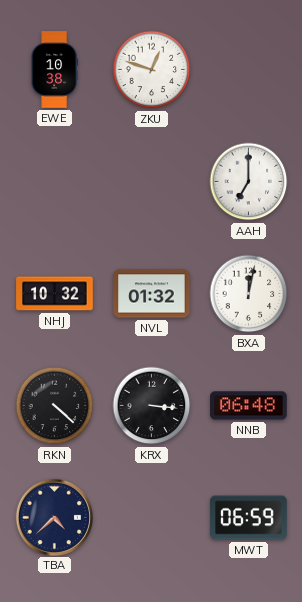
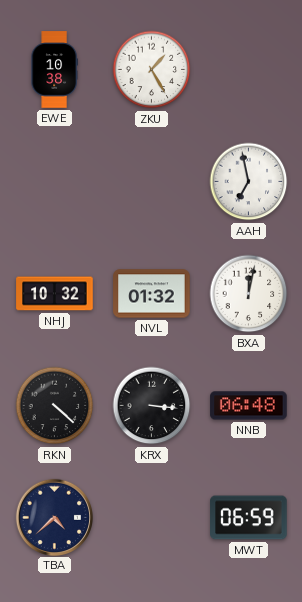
ZKU: 12:48 -> 1:25 (152, 70)
AAH: 7:00 -> 6:58 (249, 182)
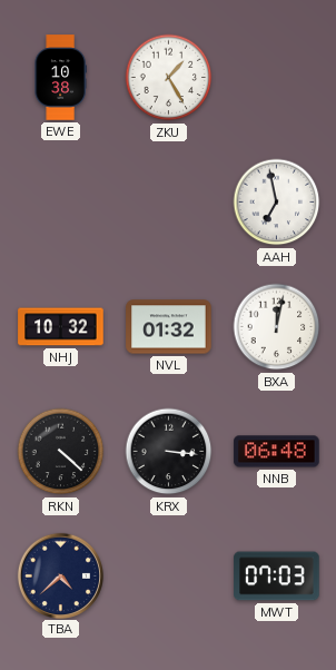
MWT: 06:59 -> 07:03 (277, 577)
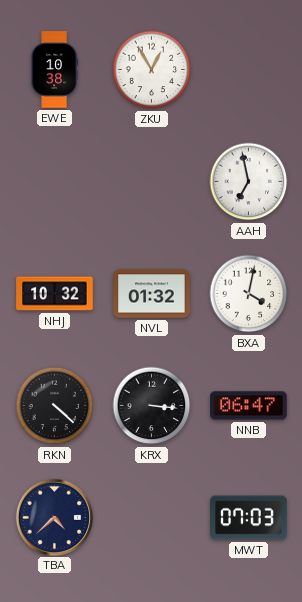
ZKU: 1:25 -> 12:55 (152, 70)
BXA: 12:02 -> 4:02 (249, 294)
NNB: 06:48 -> 06:47 (249, 406)
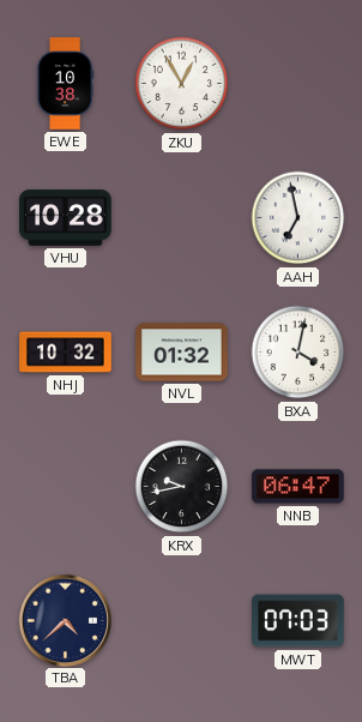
VHU: none -> 10:28 (66, 218)
RKN: 4:22 -> none (55, 406)
KRX: 3:16 -> 9:43 (182, 487)
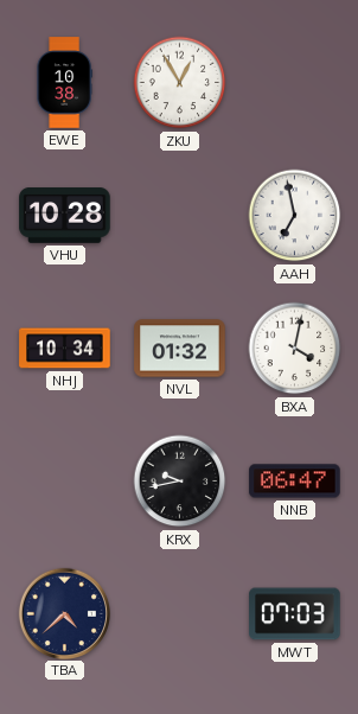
NHJ: 10:32 -> 10:34 (65, 349)
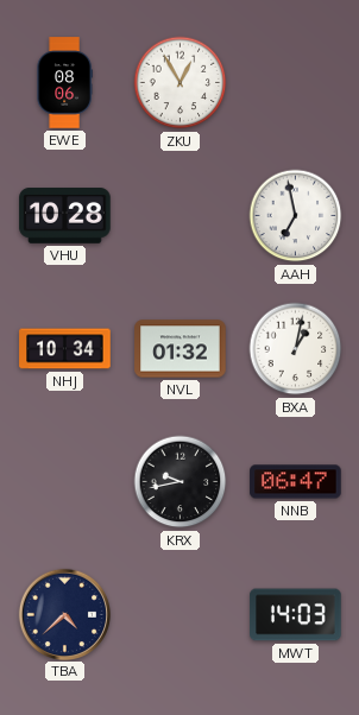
EWE: 10:38 -> 08:06 (64, 83)
BXA: 4:02 -> 1:02 (296, 349)
MWT: 07:03 -> 14:03 (296, 615)
